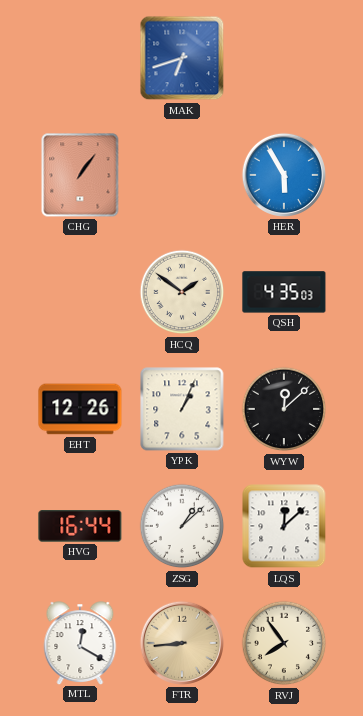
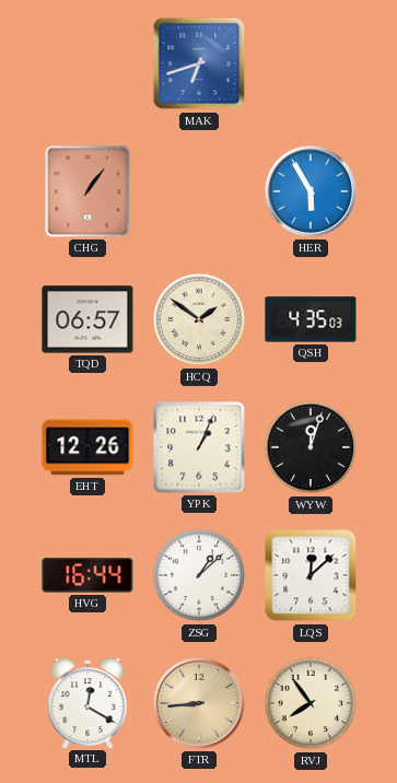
TQD: none -> 06:57 (87, 319)
WYW: 12:08 -> 12:03 (311, 447)
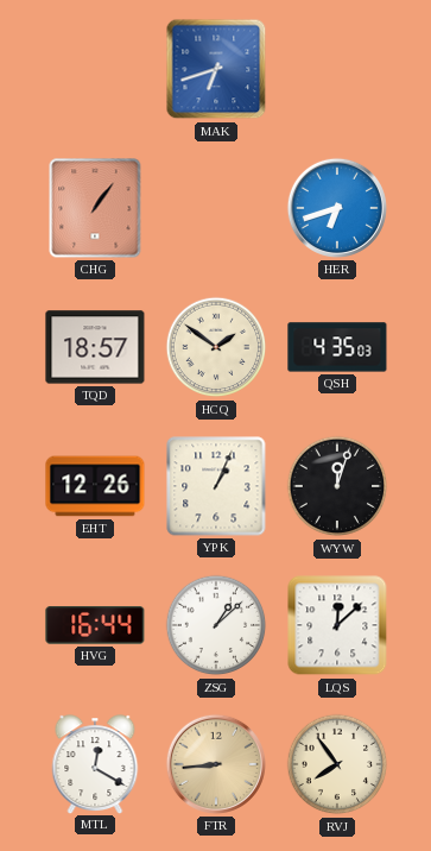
HER: 5:55 -> 6:42 (337, 208)
TQD: 06:57 -> 18:57 (95, 347)
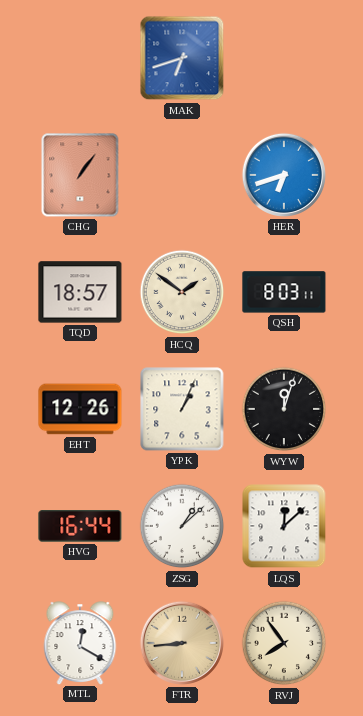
QSH: 4:35 -> 8:03 (284, 292)
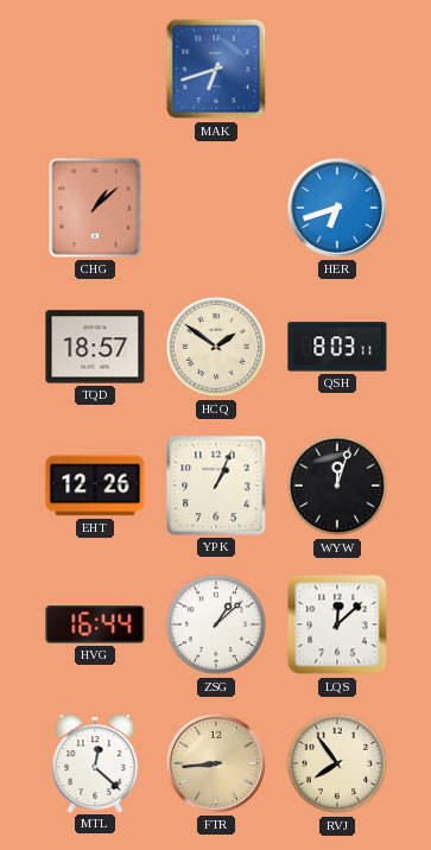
CHG: 1:06 -> 1:08 (95, 208)
MTL: 12:20 -> 12:22 (95, 763)
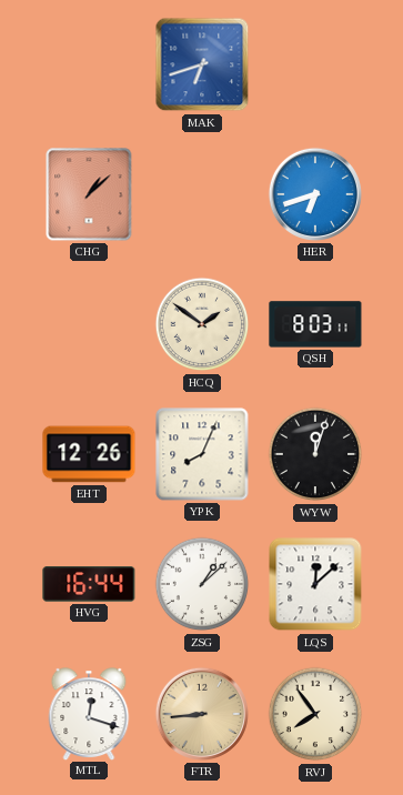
TQD: 18:57 -> none (95, 347)
YPK: 1:04 -> 8:04 (202, 454)
MTL: 12:22 -> 12:18 (89, 714)
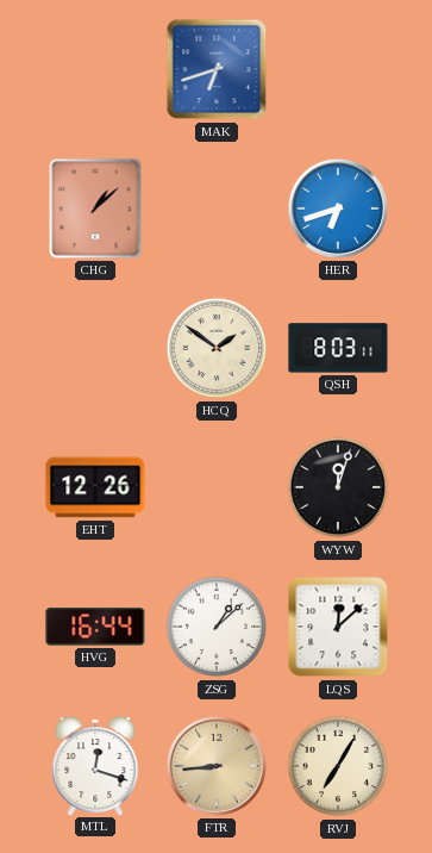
YPK: 8:04 -> none (202, 454)
RVJ: 7:54 -> 7:05 (338, 766)
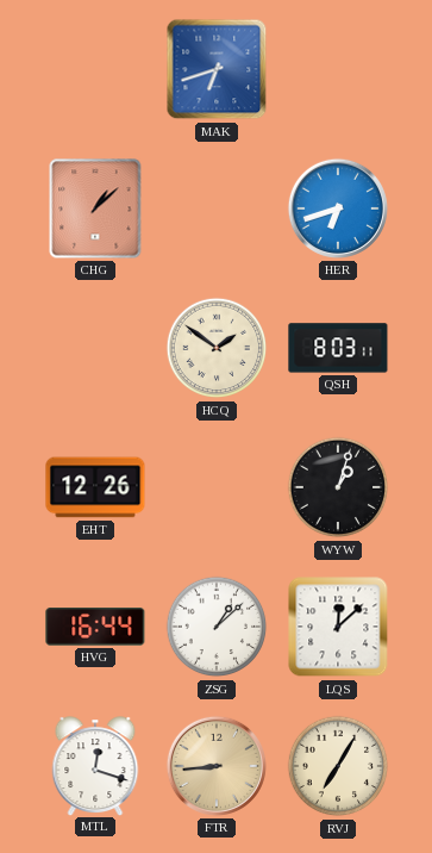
WYW: 12:03 -> 1:03 (338, 487)
